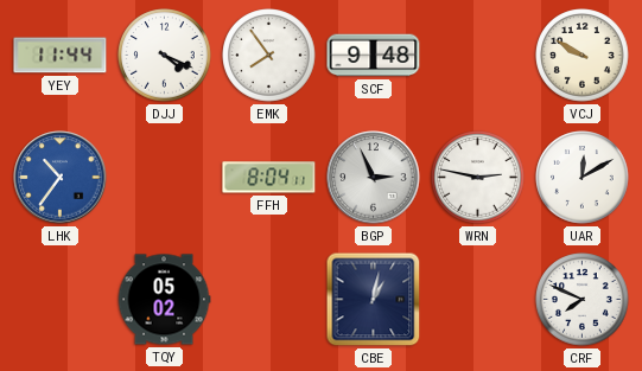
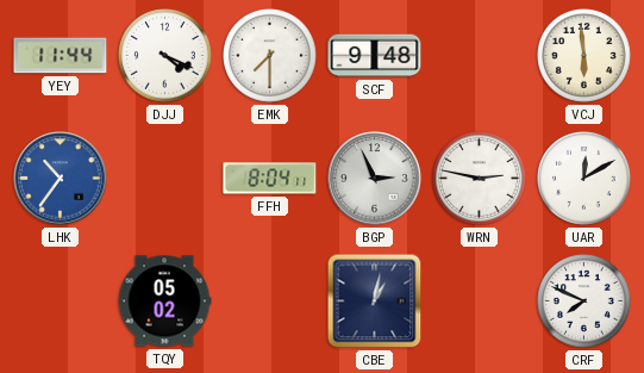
EMK: 7:54 -> 7:30 (270, 56)
VCJ: 9:50 -> 5:59 (584, 56)
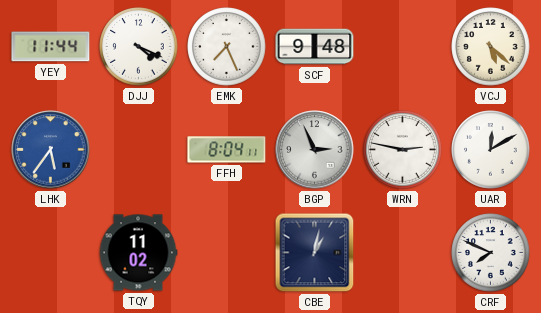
EMK: 7:30 -> 7:26 (227, 47)
VCJ: 5:59 -> 5:22 (491, 47)
LHK: 10:36 -> 5:36 (51, 150)
TQY: 05:02 -> 11:02 (138, 253)
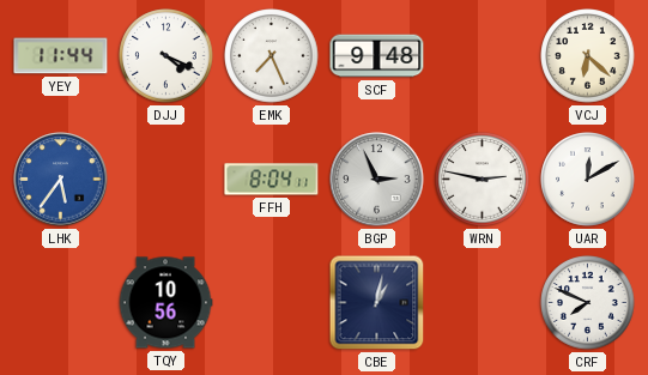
VCJ: 5:22 -> 6:22 (588, 56)
TQY: 11:02 -> 10:56 (165, 303)
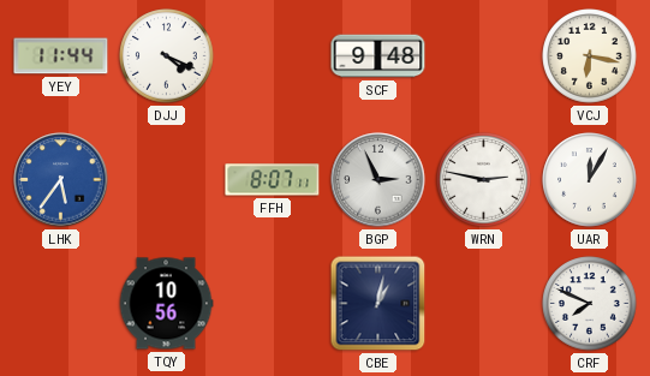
EMK: 7:26 -> none (272, 56)
VCJ: 6:22 -> 6:17 (590, 56)
FFH: 8:04 -> 8:07 (273, 180)
UAR: 12:10 -> 12:05 (590, 180)
